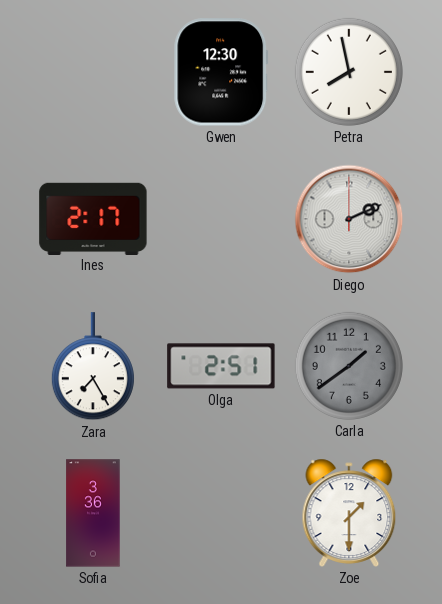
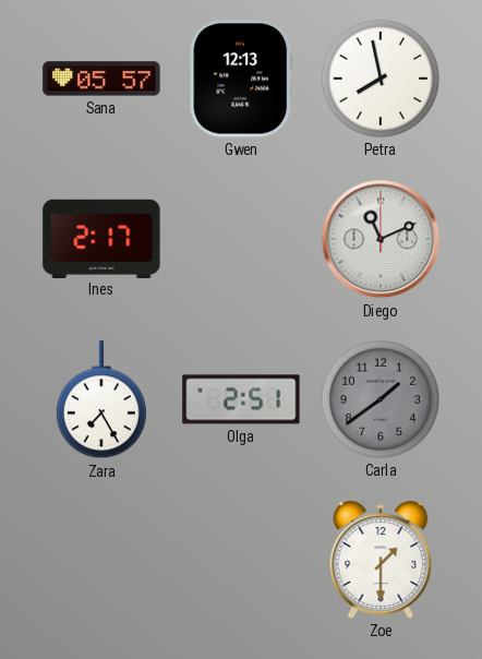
Sana: none -> 05:57 (101, 79)
Gwen: 12:30 -> 12:13 (241, 79)
Diego: 2:11 -> 11:11 (381, 239)
Sofia: 3:36 -> none (93, 513)
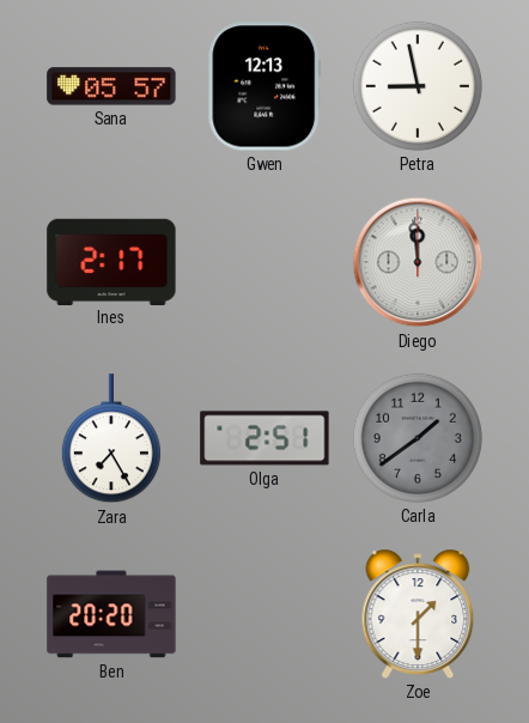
Petra: 7:58 -> 8:58 (418, 86)
Diego: 11:11 -> 11:59 (418, 262)
Ben: none -> 20:20 (111, 614)
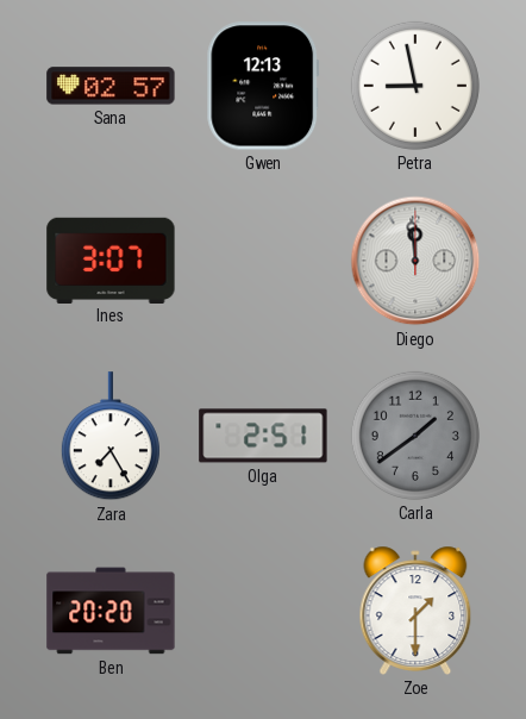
Sana: 05:57 -> 02:57 (111, 86)
Ines: 2:17 -> 3:07 (111, 260)
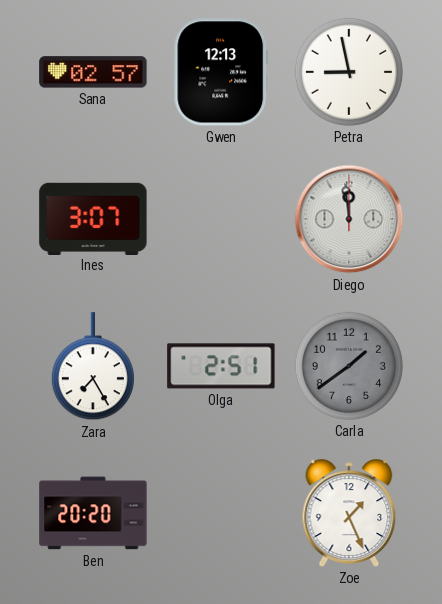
Zoe: 1:30 -> 1:26 (349, 513)
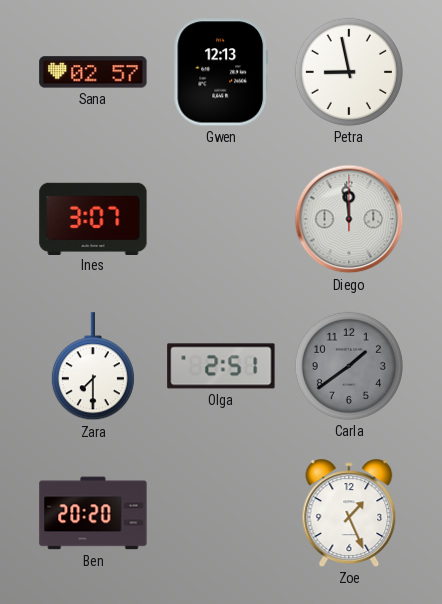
Zara: 7:25 -> 7:30 (93, 367)
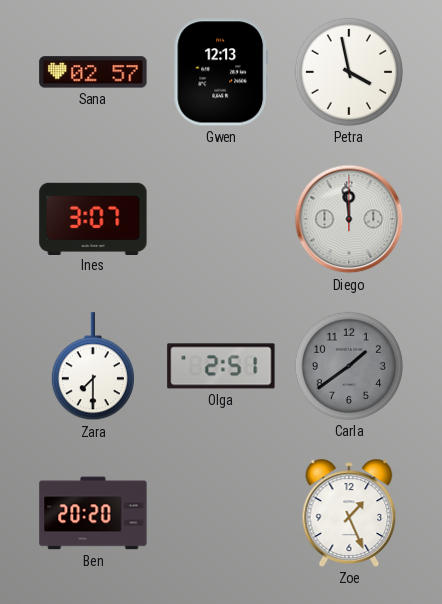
Petra: 8:58 -> 3:58 (349, 72)
